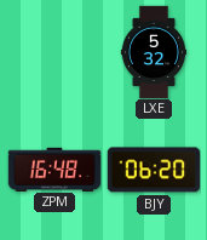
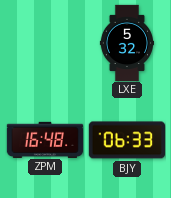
BJY: 06:20 -> 06:33 (126, 140)
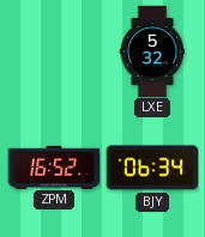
ZPM: 16:48 -> 16:52 (54, 166)
BJY: 06:33 -> 06:34 (151, 168)
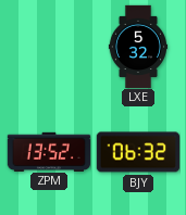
ZPM: 16:52 -> 13:52 (49, 151)
BJY: 06:34 -> 06:32 (137, 152)
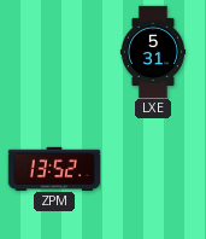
LXE: 5:32 -> 5:31 (152, 52)
BJY: 06:32 -> none (137, 152)
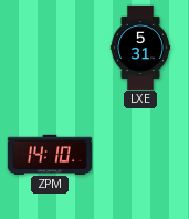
ZPM: 13:52 -> 14:10 (50, 154)
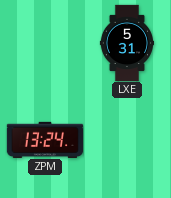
ZPM: 14:10 -> 13:24 (45, 139)
